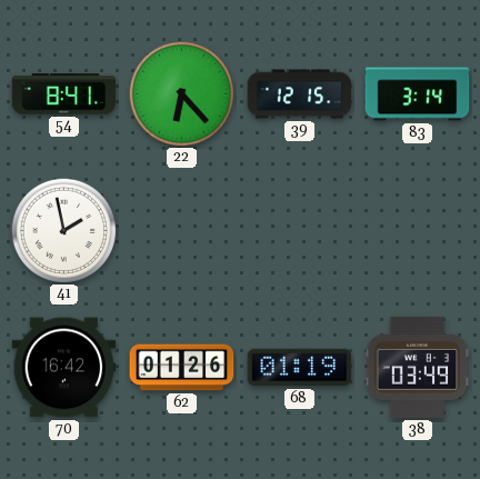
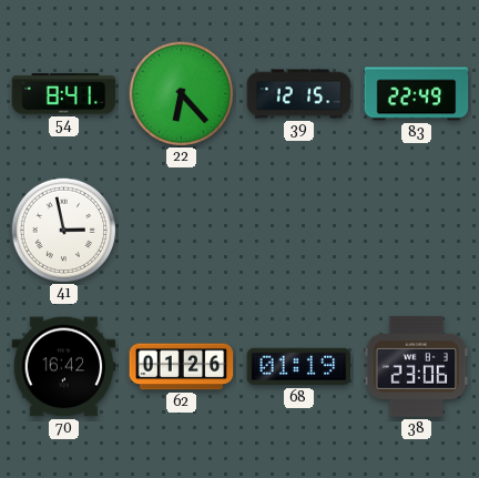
83: 3:14 -> 22:49 (417, 94)
41: 1:58 -> 2:58 (63, 230)
38: 03:49 -> 23:06 (417, 366)
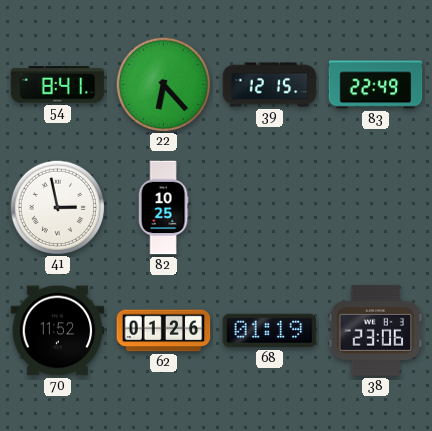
82: none -> 10:25 (163, 208)
70: 16:42 -> 11:52 (58, 331)
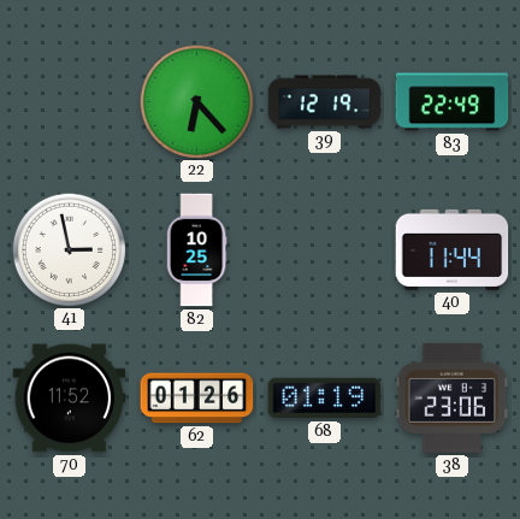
54: 8:41 -> none (58, 85)
39: 12:15 -> 12:19 (325, 102)
40: none -> 11:44 (453, 249)
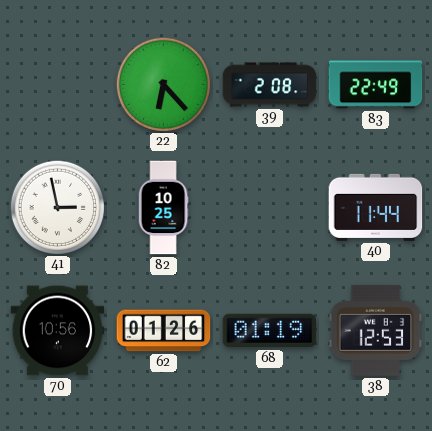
39: 12:19 -> 2:08 (270, 85)
70: 11:52 -> 10:56 (58, 331)
38: 23:06 -> 12:53 (376, 330)
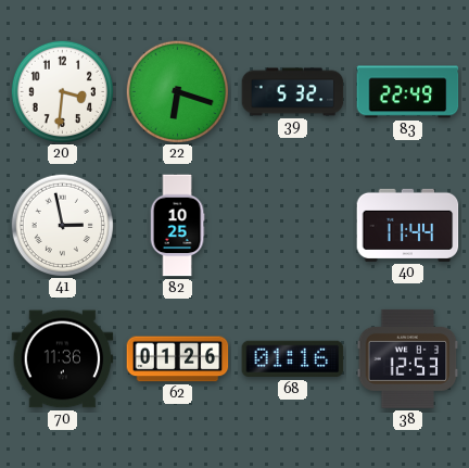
20: none -> 3:31 (62, 91)
22: 6:23 -> 6:18 (177, 91)
39: 2:08 -> 5:32 (293, 92)
70: 10:56 -> 11:36 (63, 359)
68: 01:19 -> 01:16 (293, 359)
